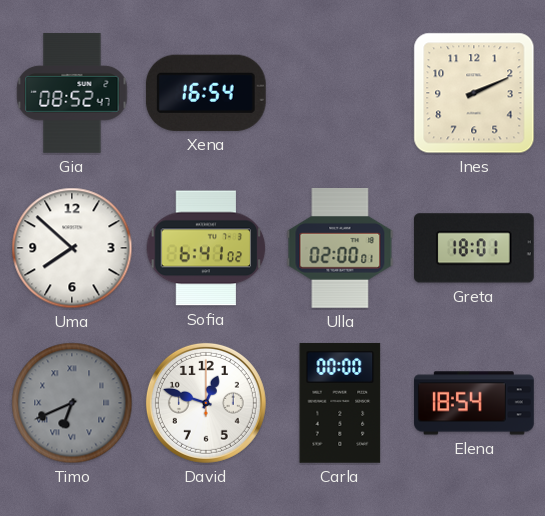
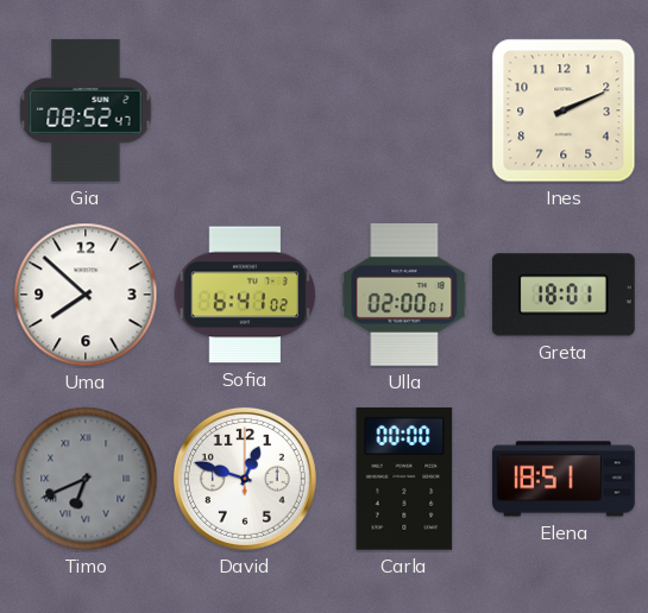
Xena: 16:54 -> none (206, 93)
Elena: 18:54 -> 18:51 (564, 479)
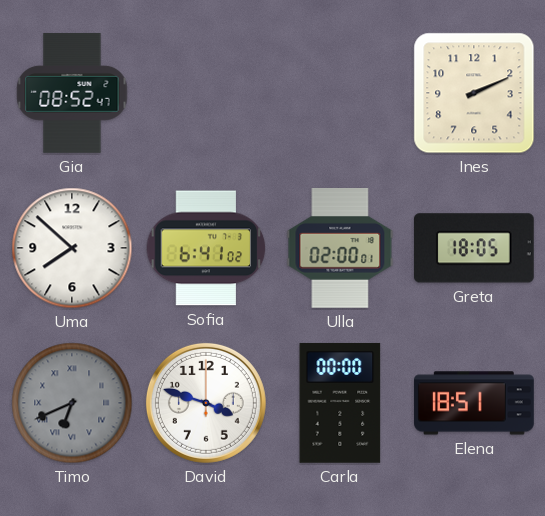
Greta: 18:01 -> 18:05 (474, 248)
David: 12:48 -> 3:48 (206, 403)
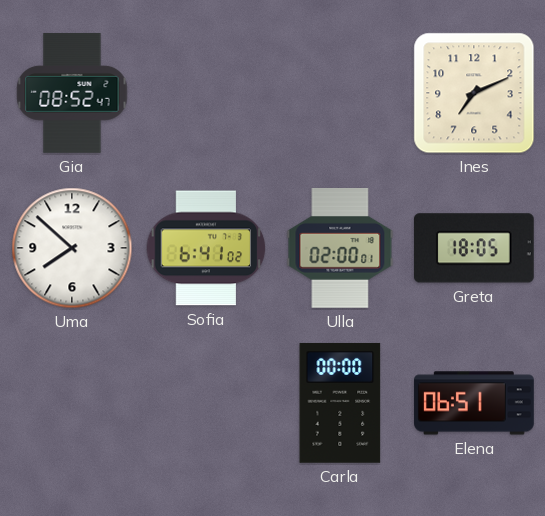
Ines: 2:11 -> 7:11 (474, 93)
Timo: 6:41 -> none (72, 403)
David: 3:48 -> none (206, 403)
Elena: 18:51 -> 06:51 (474, 403)
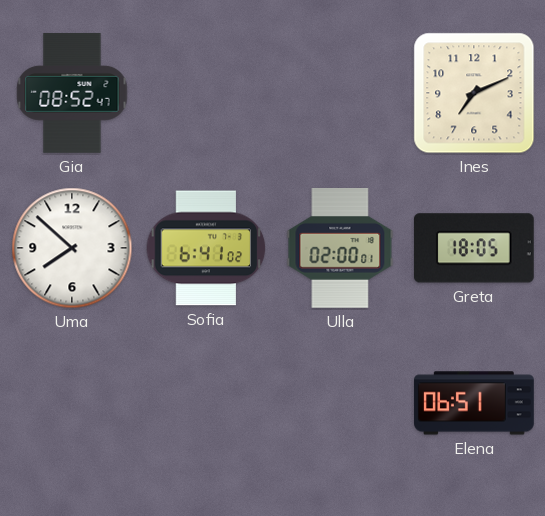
Carla: 00:00 -> none (340, 403)
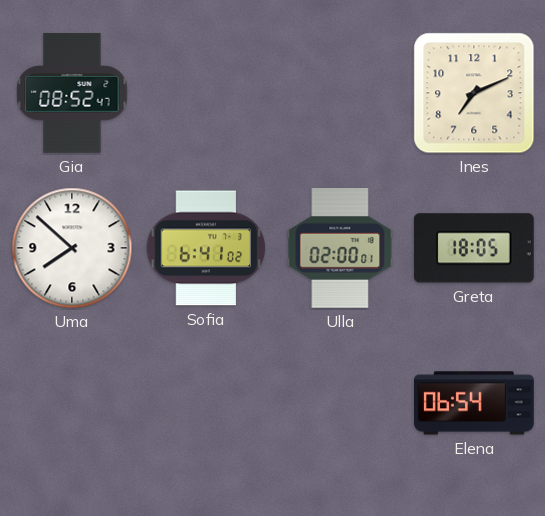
Elena: 06:51 -> 06:54 (474, 403)
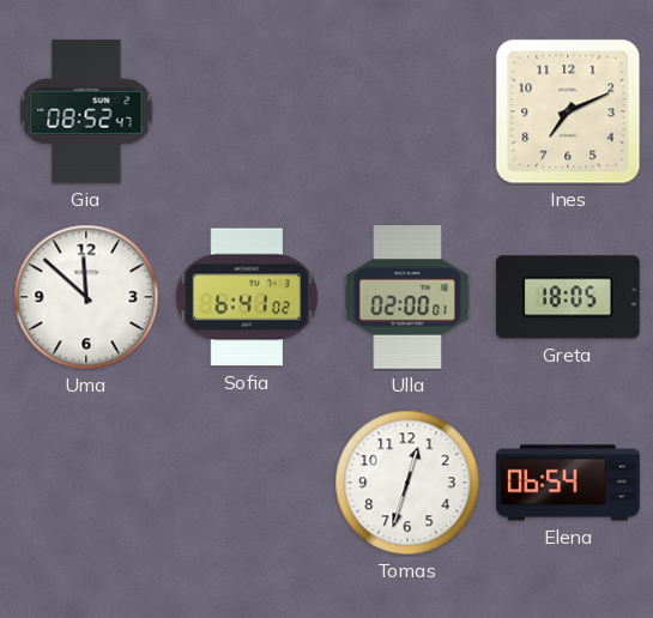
Uma: 7:52 -> 11:52 (86, 297)
Tomas: none -> 12:33 (407, 483)
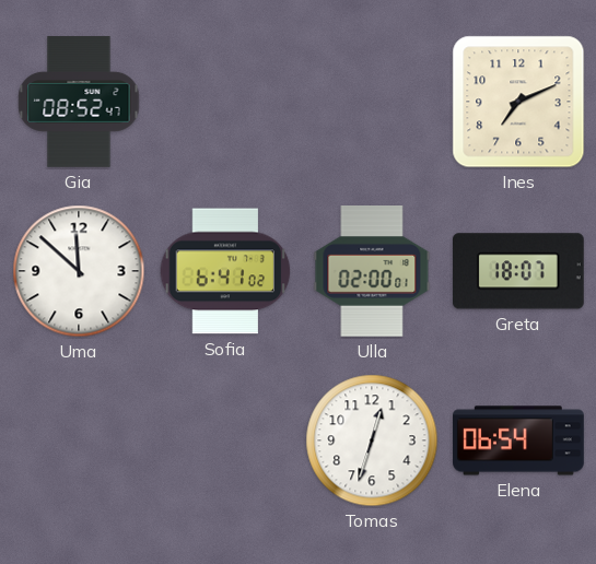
Greta: 18:05 -> 18:07 (518, 271)
